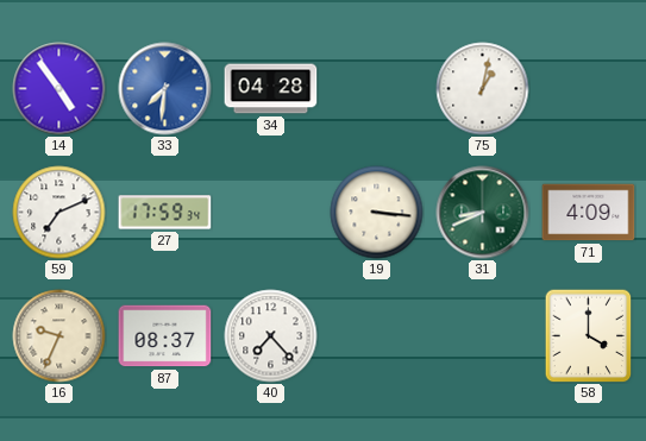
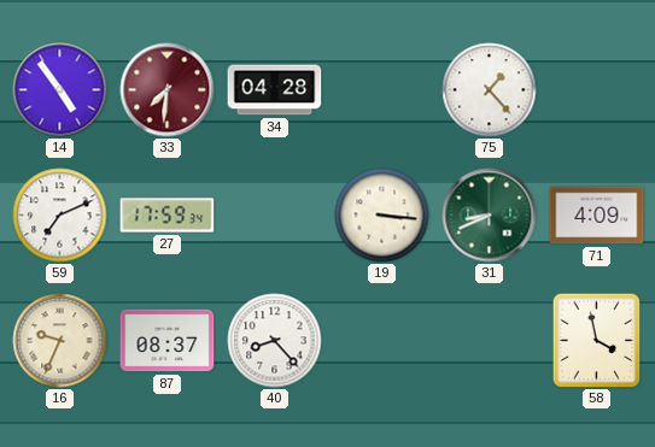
33 dial: blue -> burgundy (168, 90)
75: 1:02 -> 1:23 (490, 90)
40: 7:23 -> 8:23 (275, 341)
58: 4:00 -> 3:58 (597, 340)
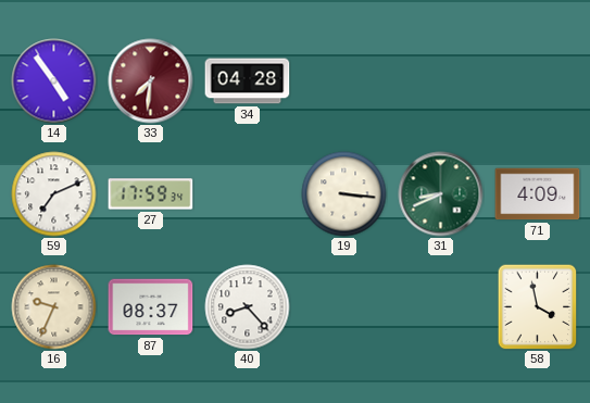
75: 1:23 -> none (490, 90)
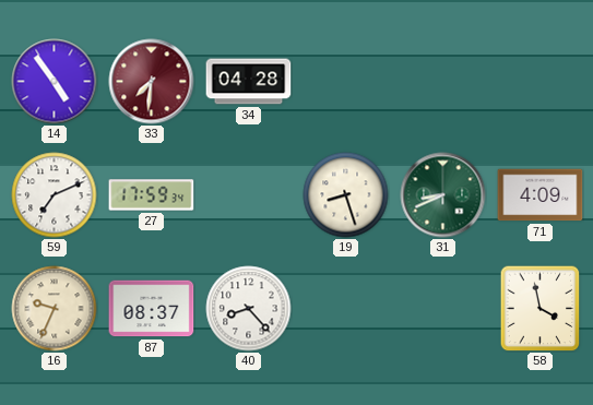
19: 3:16 -> 8:27 (346, 195)
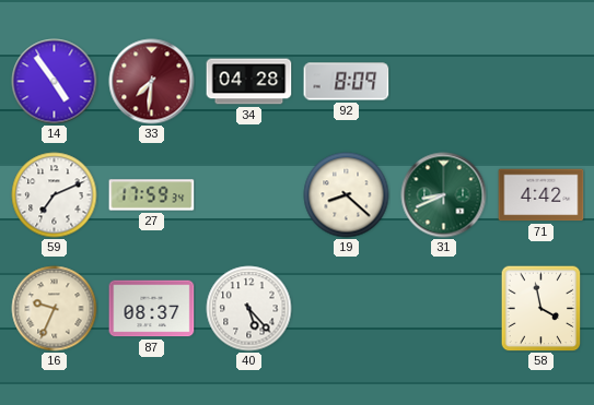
92: none -> 8:09 (347, 82)
19: 8:27 -> 8:22 (347, 195)
71: 4:09 -> 4:42 (541, 195)
40: 8:23 -> 5:23 (249, 309)
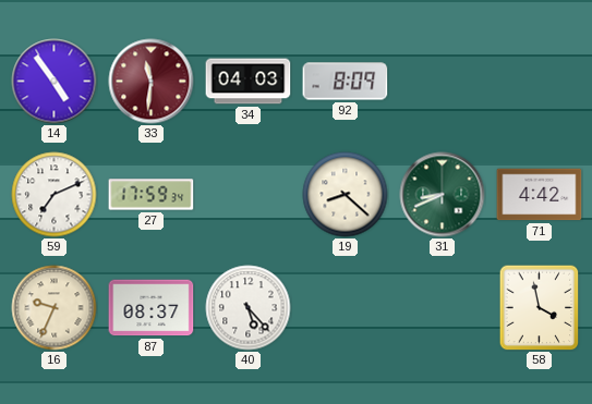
33: 7:31 -> 11:31 (152, 82)
34: 04:28 -> 04:03 (249, 82)
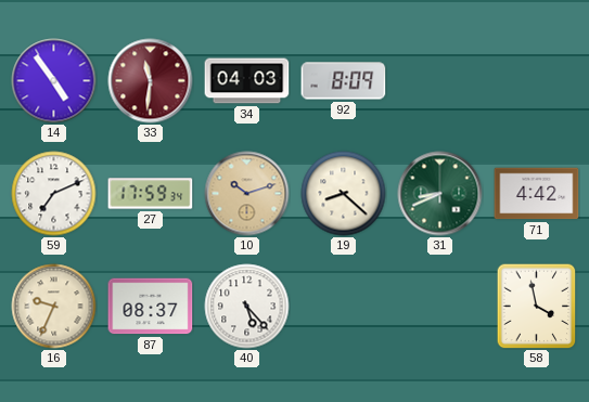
10: none -> 10:12 (247, 194)
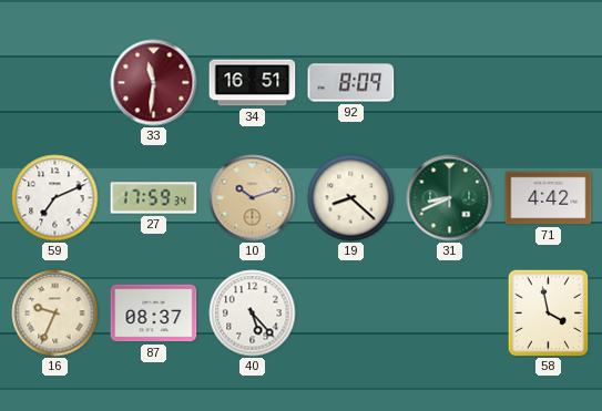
14: 4:54 -> none (54, 81)
34: 04:03 -> 16:51 (253, 83)
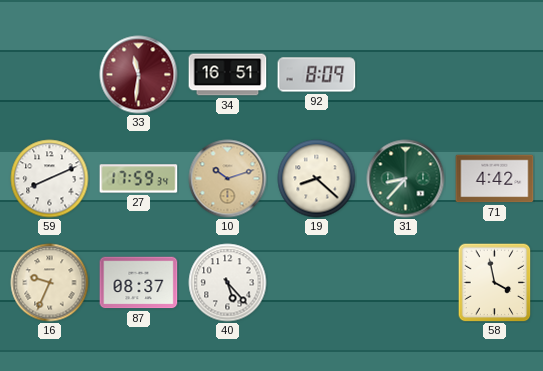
59: 7:11 -> 8:11 (50, 179)
31: 8:41 -> 8:37 (406, 179)
